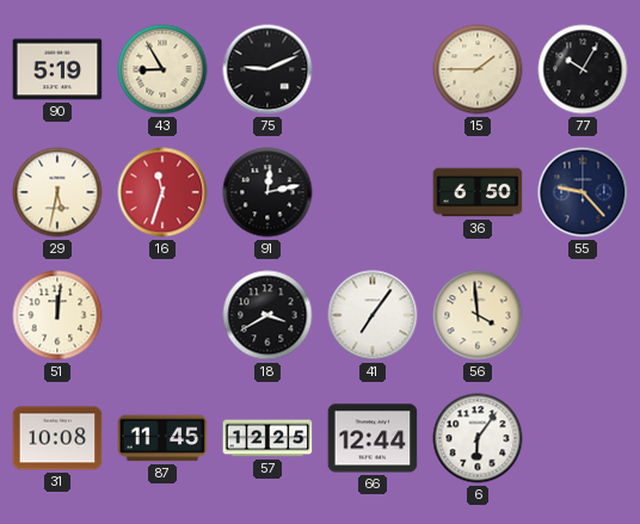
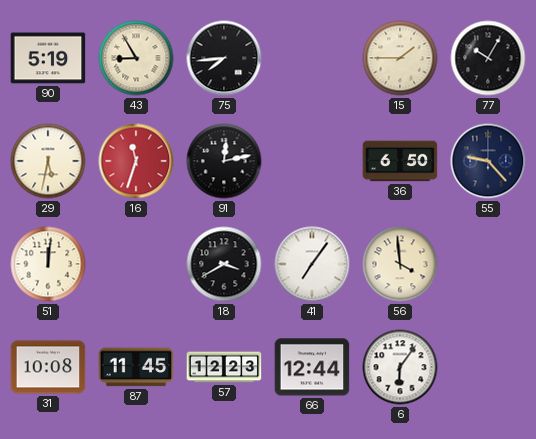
75: 9:11 -> 7:44 (224, 58)
57: 12:25 -> 12:23 (224, 367)
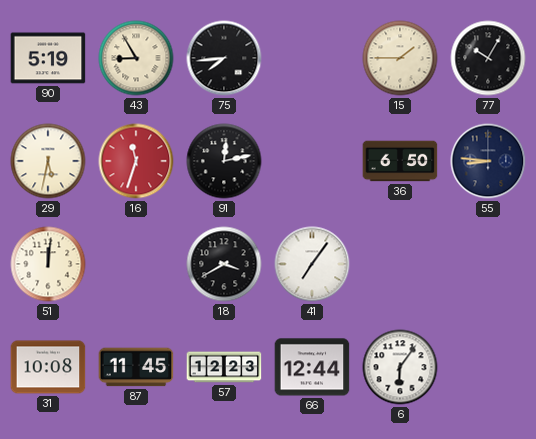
55: 9:23 -> 8:46 (488, 161)
56: 3:59 -> none (400, 264)
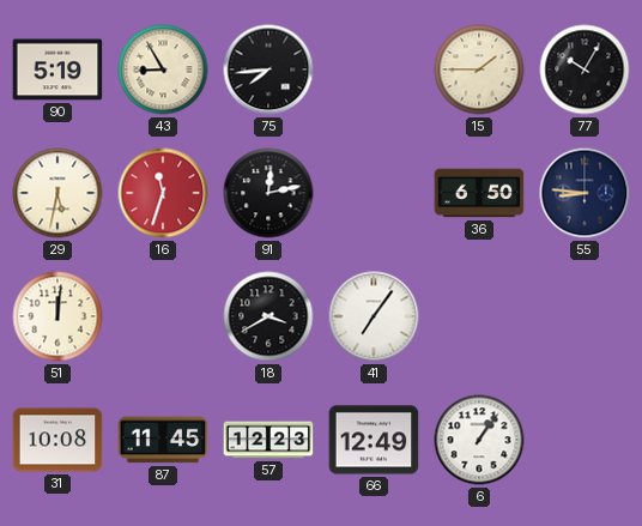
66: 12:44 -> 12:49 (374, 440)
6: 6:06 -> 1:06 (479, 440)
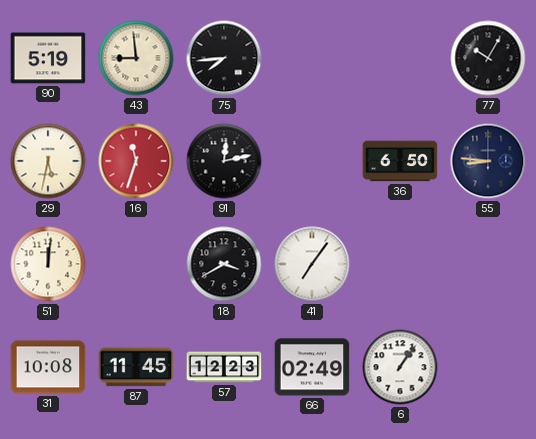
43: 8:55 -> 8:59 (136, 58)
15: 1:45 -> none (479, 69)
66: 12:49 -> 02:49 (312, 367)
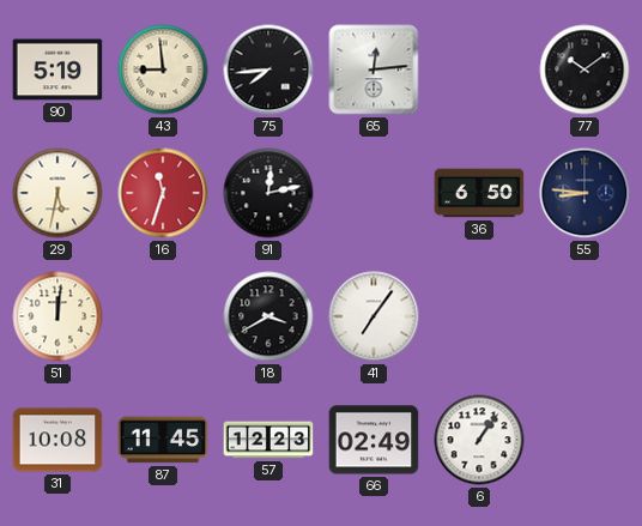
65: none -> 12:14 (374, 69)
77: 10:05 -> 10:09 (585, 69)
